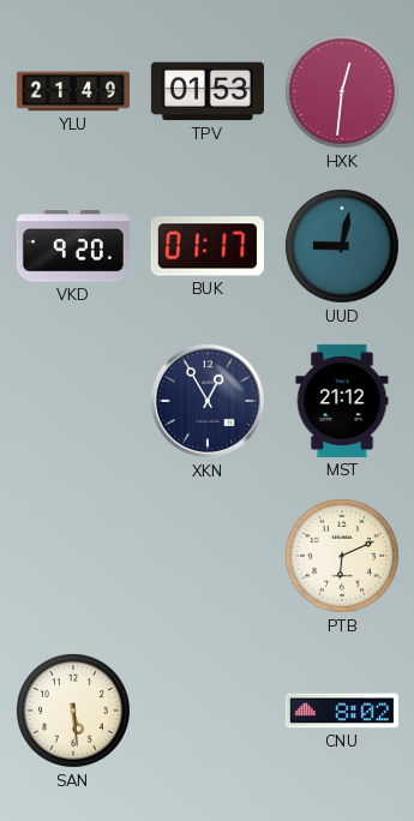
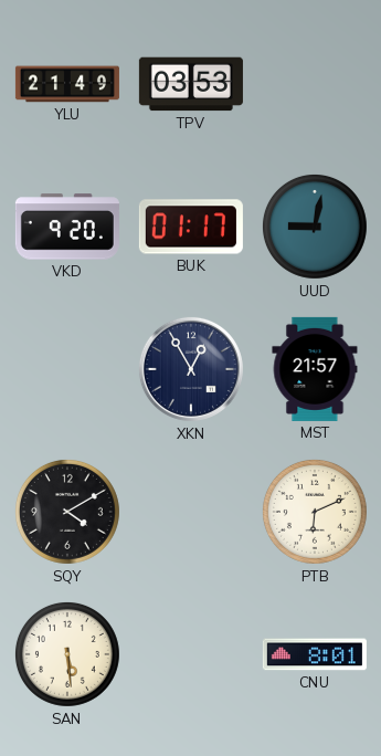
TPV: 01:53 -> 03:53 (191, 84)
HXK: 12:31 -> none (342, 91)
MST: 21:12 -> 21:57 (315, 369)
SQY: none -> 4:10 (67, 512)
CNU: 8:02 -> 8:01 (315, 654)
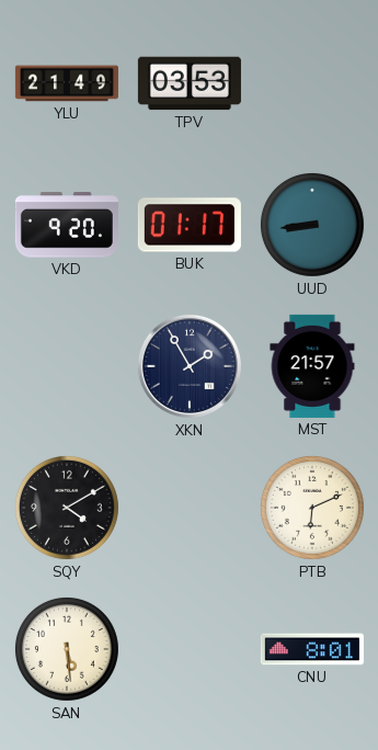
UUD: 9:02 -> 8:44 (312, 225)
XKN: 12:55 -> 1:55 (190, 366)
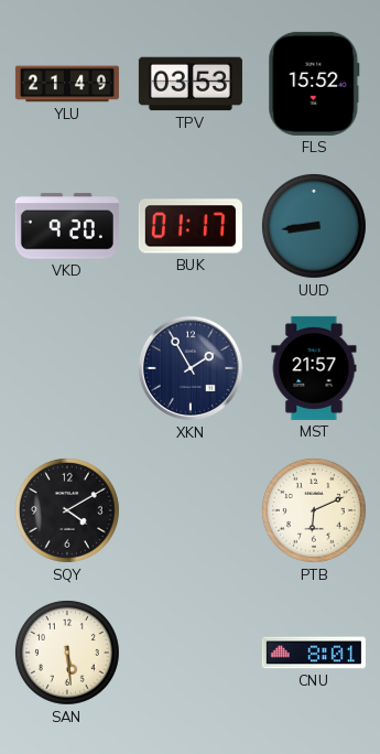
FLS: none -> 15:52 (314, 84)
